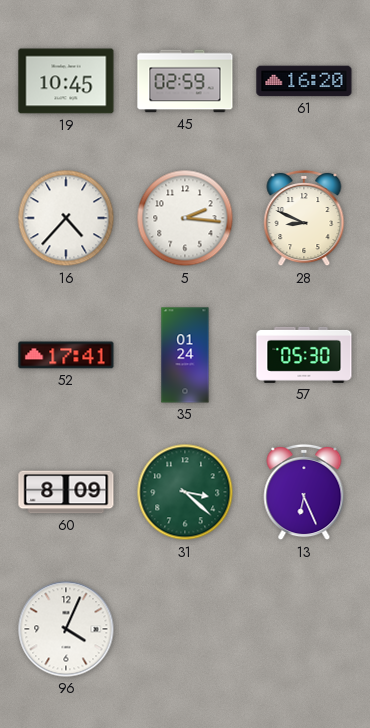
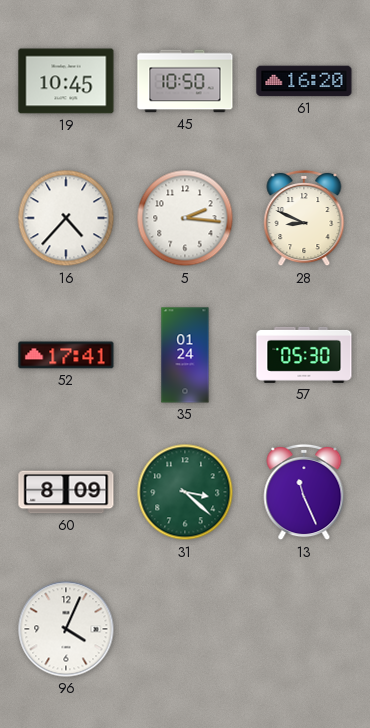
45: 02:59 -> 10:50 (185, 81)
13: 6:26 -> 11:26 (304, 492)
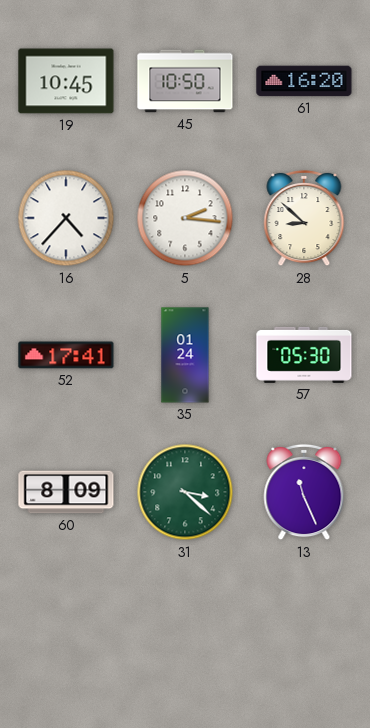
28: 8:49 -> 8:52 (304, 218)
96: 4:04 -> none (66, 629)
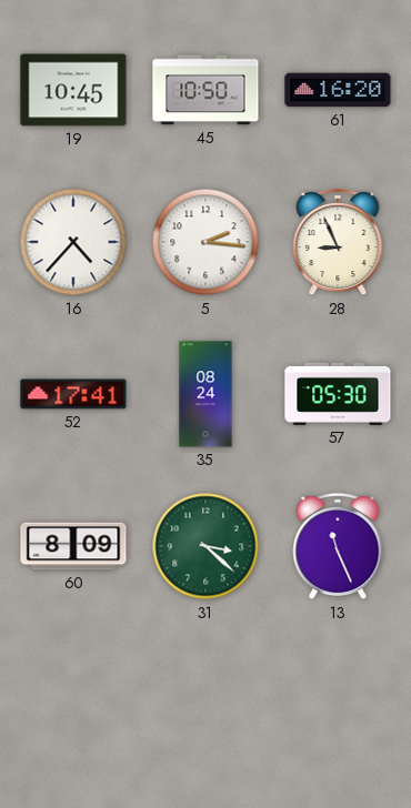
28: 8:52 -> 8:56 (338, 242)
35: 01:24 -> 08:24 (205, 394)
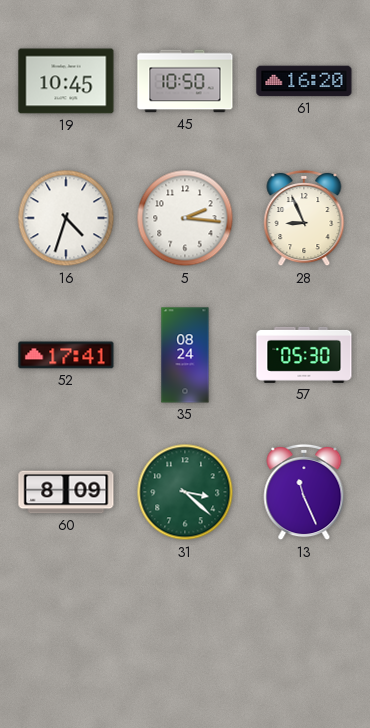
16: 4:37 -> 4:33 (66, 218)
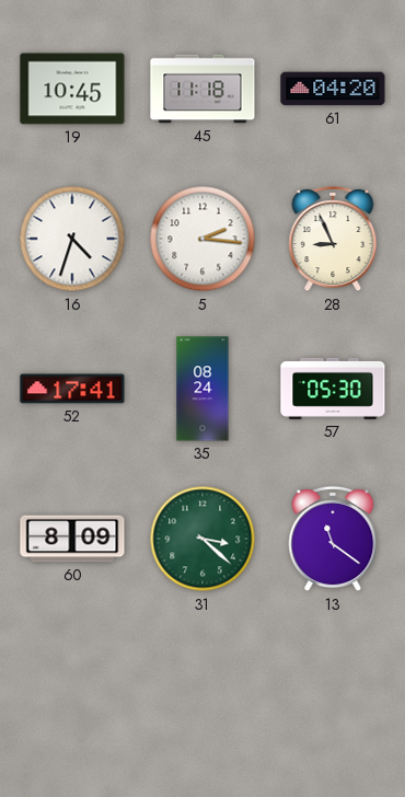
45: 10:50 -> 11:18 (202, 89)
61: 16:20 -> 04:20 (333, 89)
13: 11:26 -> 11:21 (333, 539)
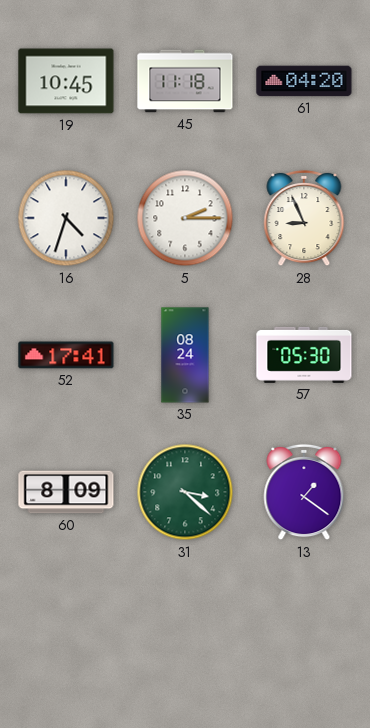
5: 2:16 -> 2:15 (185, 218)
13: 11:21 -> 1:21 (304, 492)
